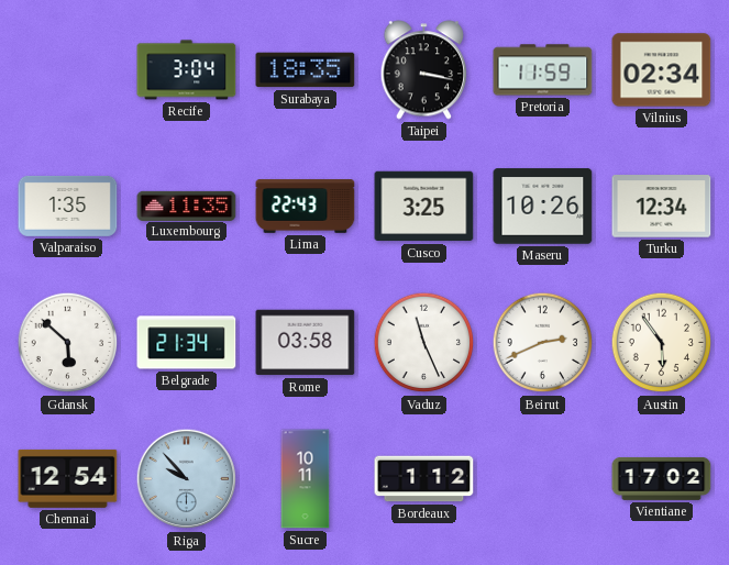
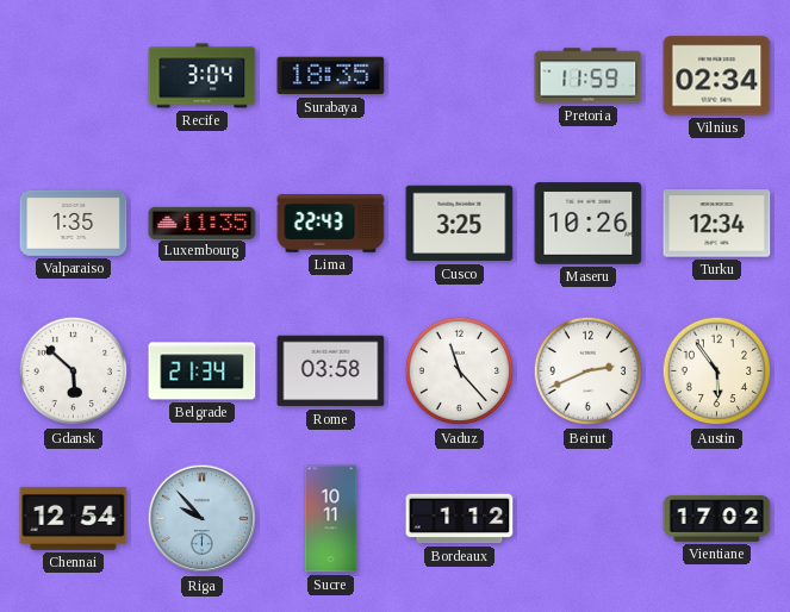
Taipei: 3:17 -> none (424, 70)
Vaduz: 11:26 -> 11:23 (460, 371)
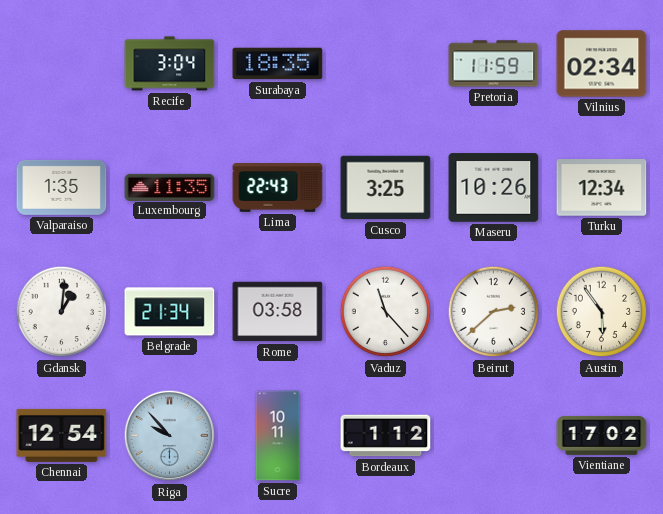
Gdansk: 5:52 -> 1:01 (62, 312)
Beirut: 2:41 -> 2:38 (494, 312)
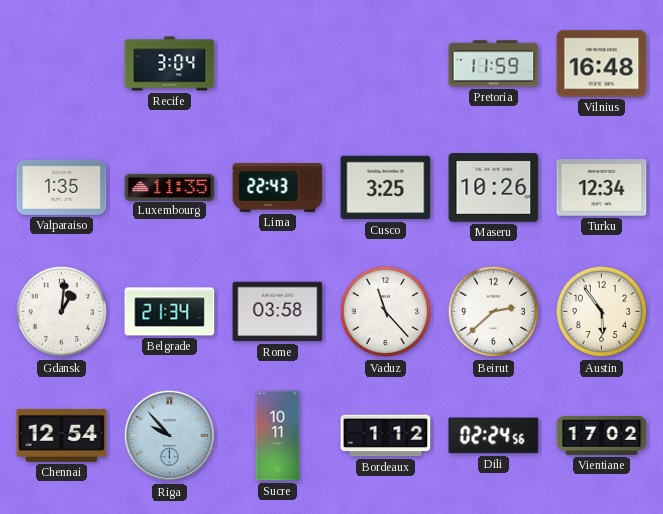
Surabaya: 18:35 -> none (278, 64)
Vilnius: 02:34 -> 16:48 (602, 64)
Dili: none -> 02:24 (494, 436)
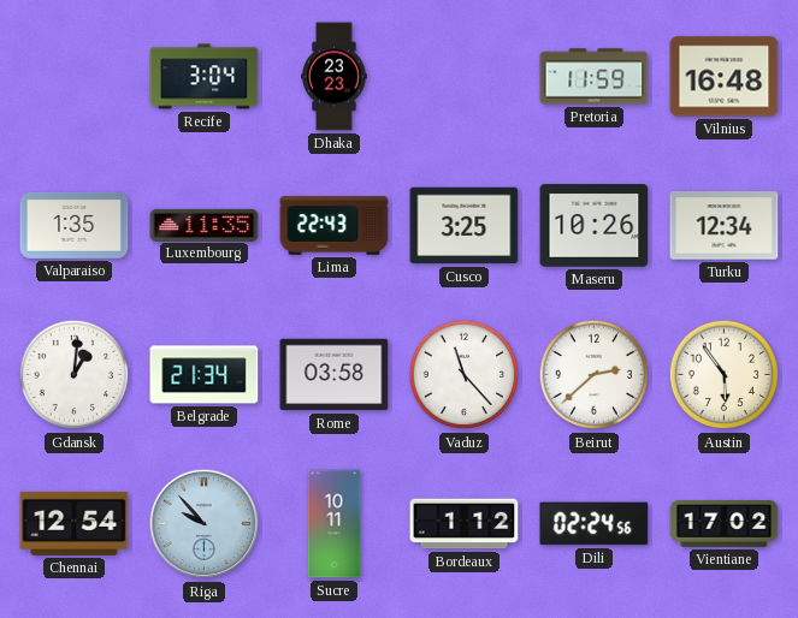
Dhaka: none -> 23:23 (335, 77)
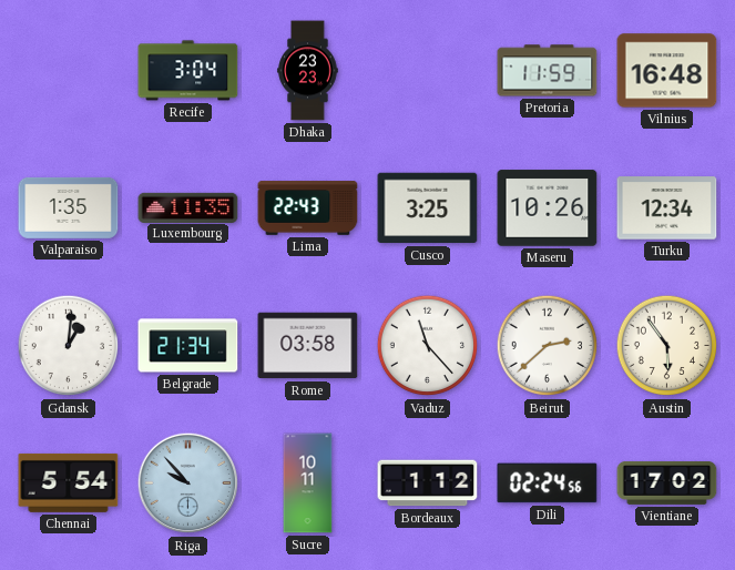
Chennai: 12:54 -> 5:54 (69, 482)
